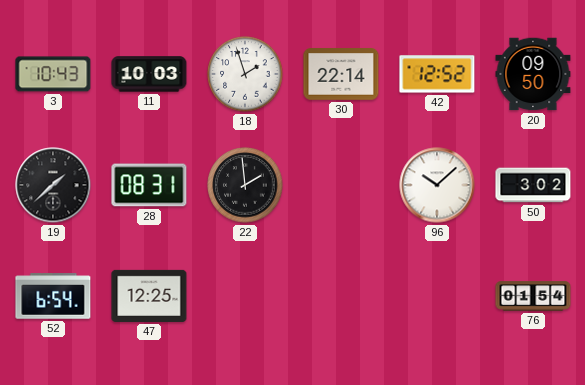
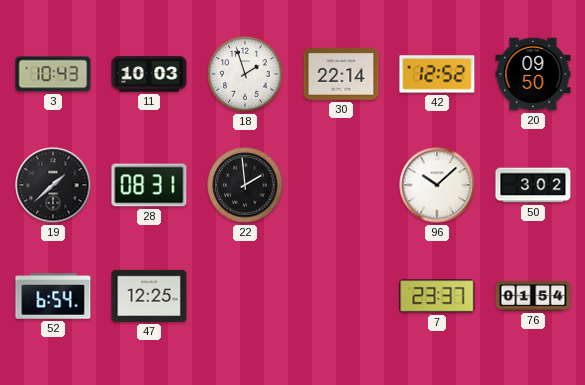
7: none -> 23:37 (437, 296)
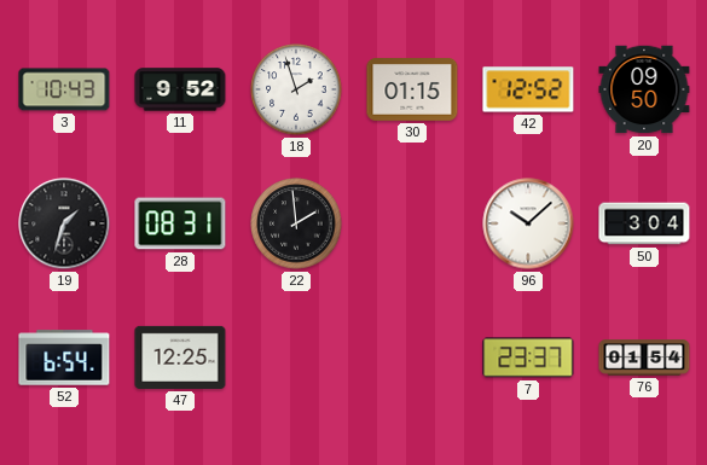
11: 10:03 -> 9:52 (180, 89)
30: 22:14 -> 01:15 (412, 89)
19: 1:38 -> 1:33 (64, 223)
50: 3:02 -> 3:04 (644, 223)
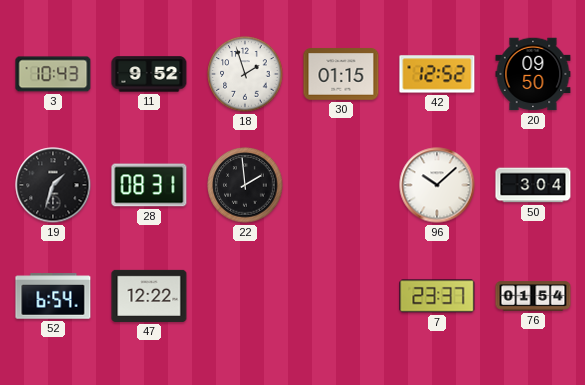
47: 12:25 -> 12:22 (149, 296)
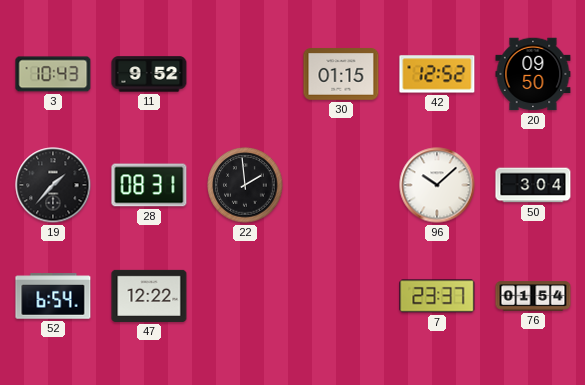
18: 1:57 -> none (245, 74)
19: 1:33 -> 1:37 (53, 185)
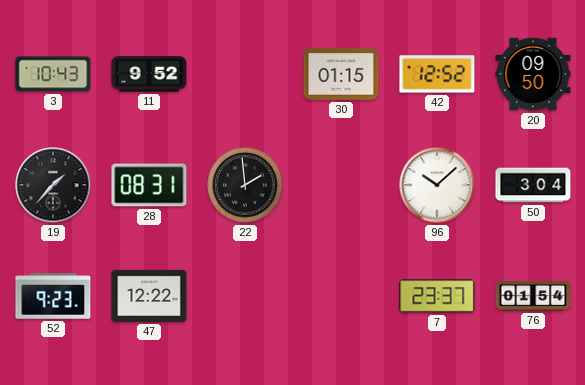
52: 6:54 -> 9:23 (53, 296)
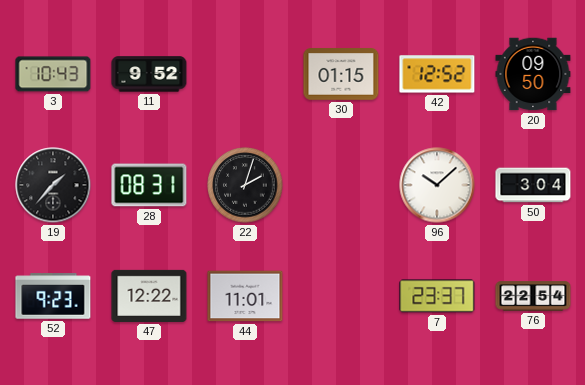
22: 1:59 -> 2:03 (245, 185)
44: none -> 11:01 (245, 296)
76: 01:54 -> 22:54 (533, 296)
